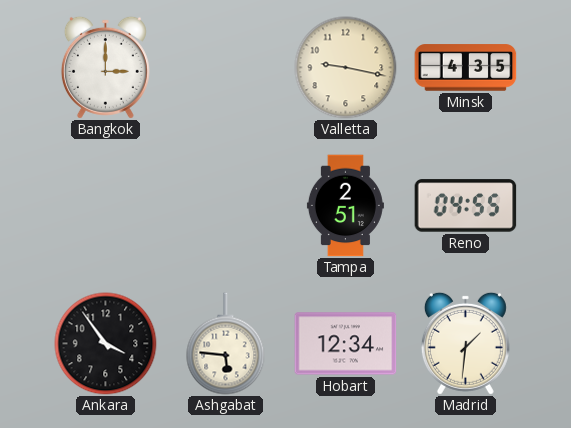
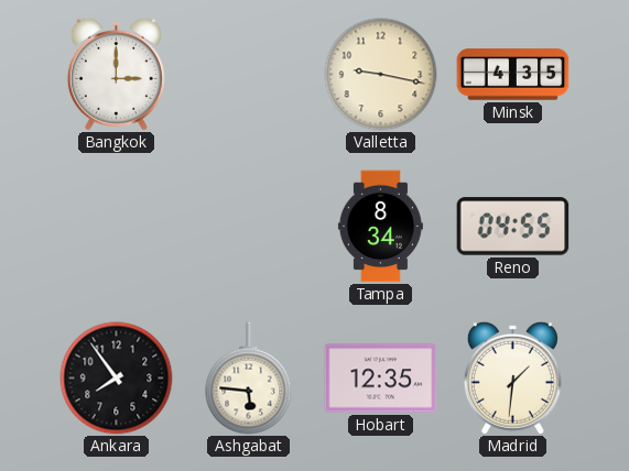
Tampa: 2:51 -> 8:34 (380, 227)
Ankara: 3:54 -> 7:54 (117, 379)
Hobart: 12:34 -> 12:35 (381, 379)
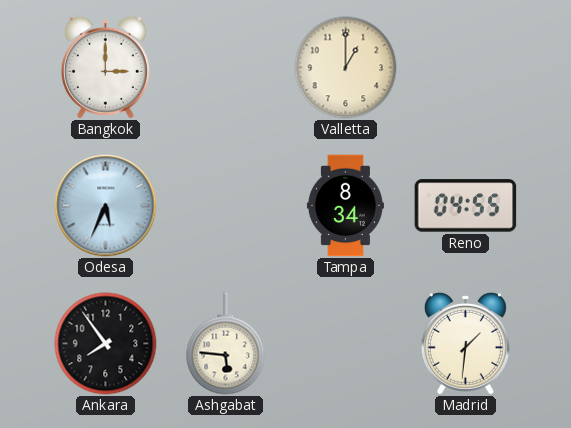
Valletta: 9:17 -> 1:00 (346, 68)
Minsk: 4:35 -> none (513, 75)
Odesa: none -> 5:34 (106, 206)
Hobart: 12:35 -> none (381, 379)
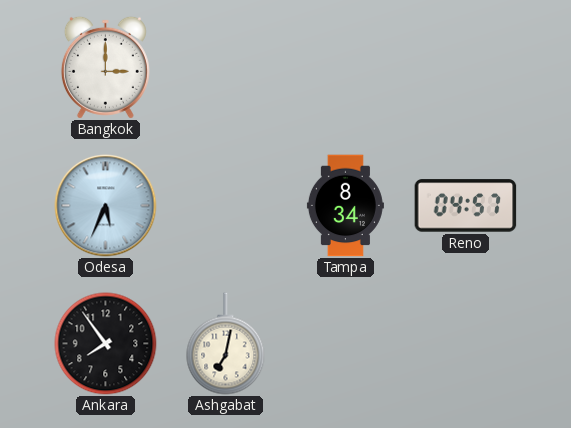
Valletta: 1:00 -> none (346, 68)
Reno: 04:55 -> 04:57 (466, 206)
Ashgabat: 5:46 -> 7:02 (226, 344)
Madrid: 1:31 -> none (465, 343)
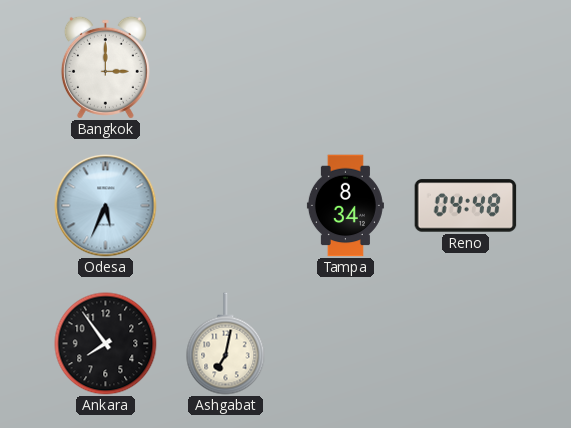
Reno: 04:57 -> 04:48 (466, 206)
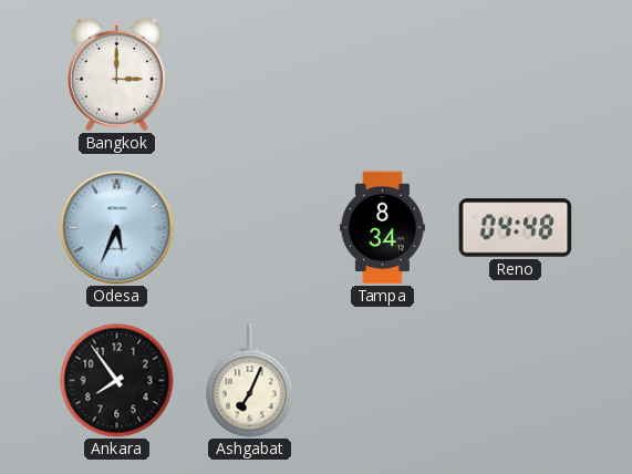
Ashgabat: 7:02 -> 7:04 (250, 381)
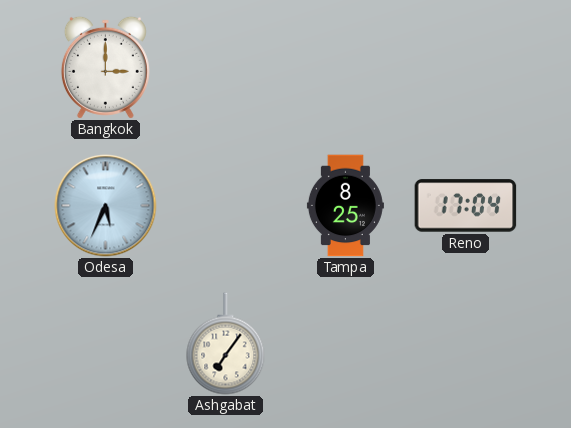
Tampa: 8:34 -> 8:25 (345, 206)
Reno: 04:48 -> 17:04 (466, 206)
Ankara: 7:54 -> none (117, 381)
Ashgabat: 7:04 -> 7:06 (226, 344)
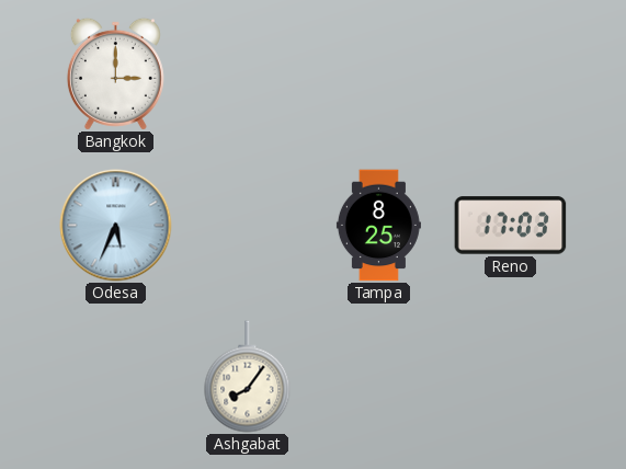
Reno: 17:04 -> 17:03 (511, 226)
Ashgabat: 7:06 -> 8:06 (248, 377)
